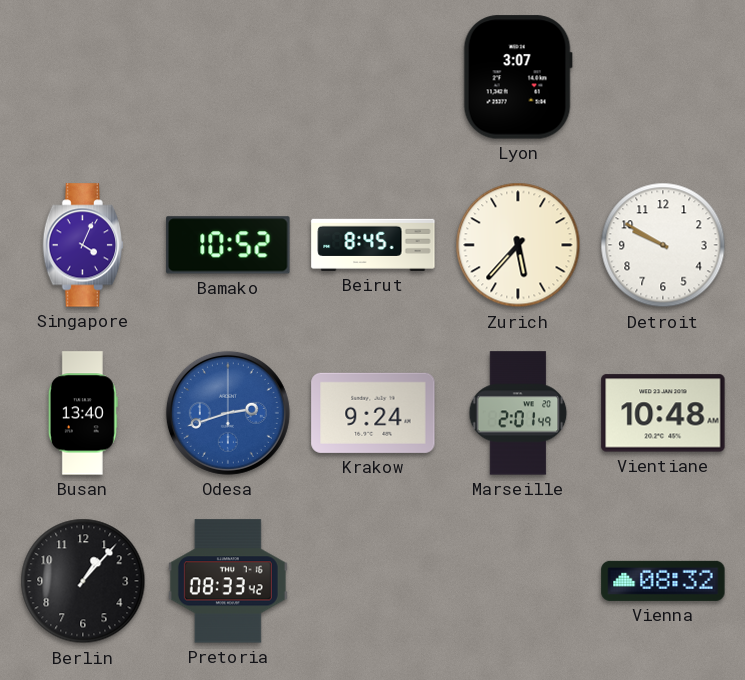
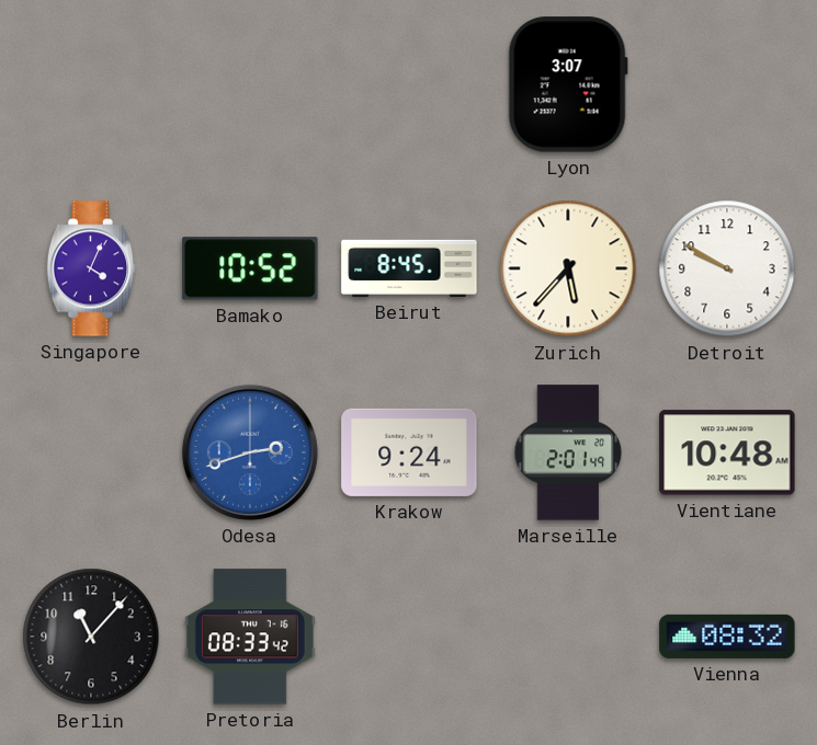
Busan: 13:40 -> none (83, 413)
Berlin: 1:07 -> 11:07 (91, 637)
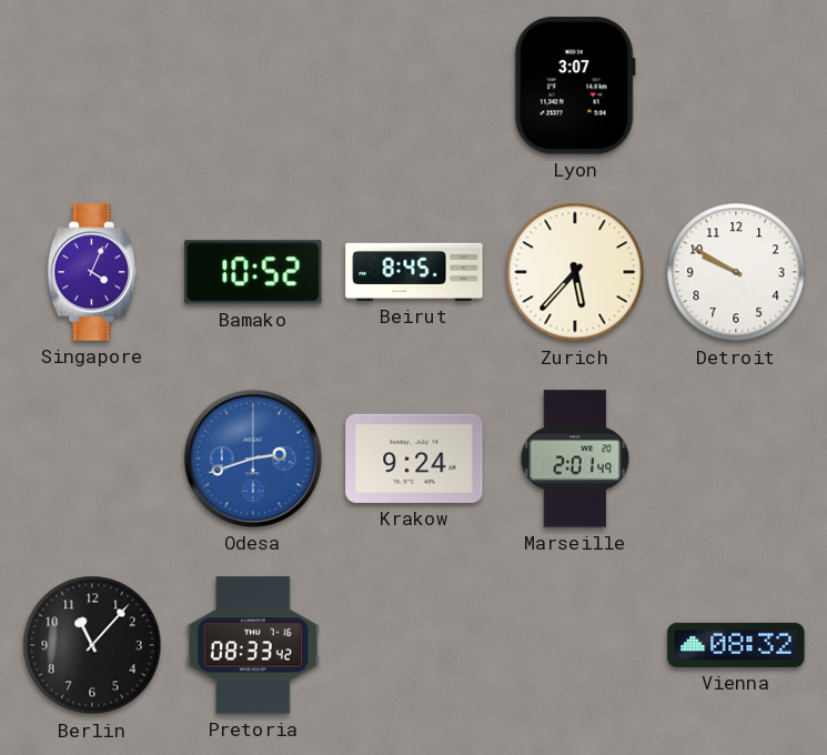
Vientiane: 10:48 -> none (727, 452)
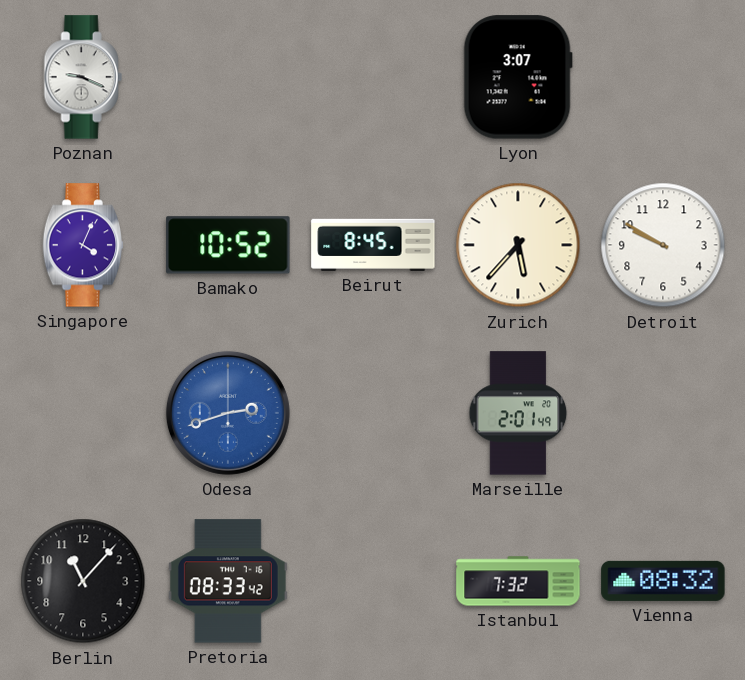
Poznan: none -> 9:19 (83, 77)
Krakow: 9:24 -> none (414, 459)
Istanbul: none -> 7:32 (518, 581)
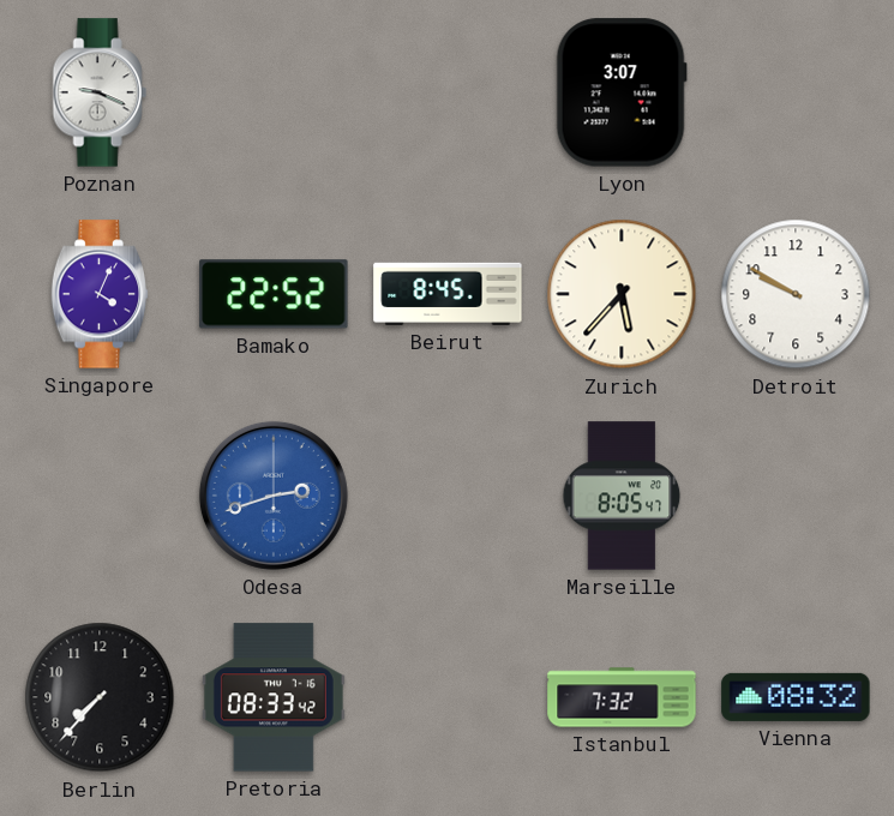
Bamako: 10:52 -> 22:52 (274, 294)
Marseille: 2:01 -> 8:05 (622, 496)
Berlin: 11:07 -> 7:37 (100, 697)
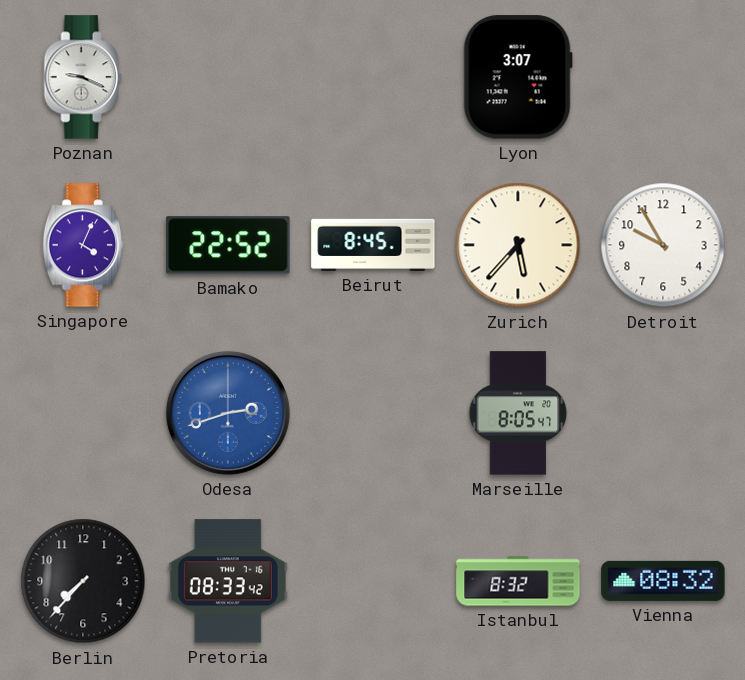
Detroit: 9:50 -> 9:55 (663, 245)
Istanbul: 7:32 -> 8:32 (518, 581)
